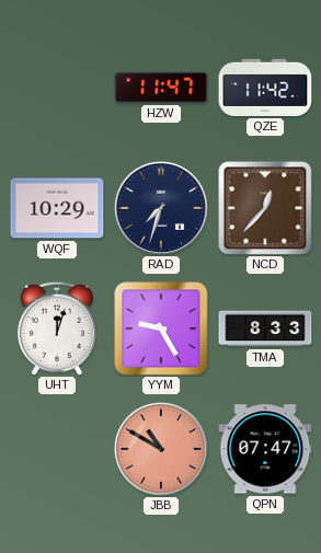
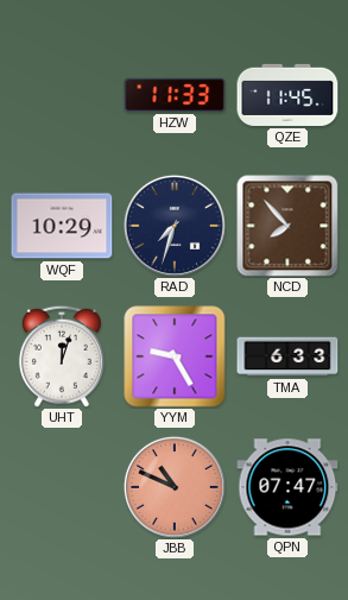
HZW: 11:47 -> 11:33 (175, 95)
QZE: 11:42 -> 11:45 (287, 95)
NCD: 12:37 -> 7:53 (287, 226)
TMA: 8:33 -> 6:33 (287, 356)
JBB: 10:50 -> 10:49 (175, 487)
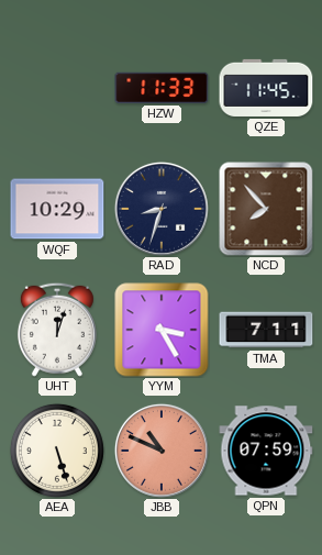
RAD: 7:33 -> 8:33 (162, 209)
YYM: 9:25 -> 3:25 (162, 330)
TMA: 6:33 -> 7:11 (266, 330)
AEA: none -> 5:27 (57, 451)
QPN: 07:47 -> 07:59 (266, 451)
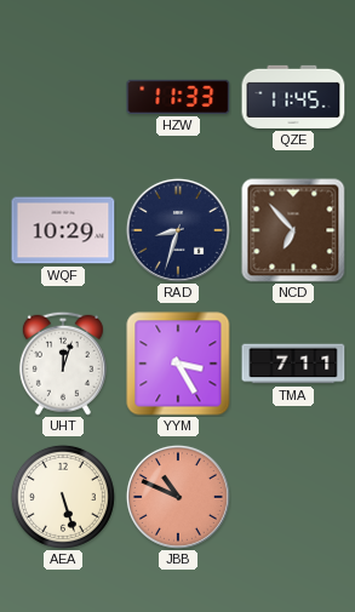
NCD: 7:53 -> 6:53 (293, 230)
QPN: 07:59 -> none (266, 451)
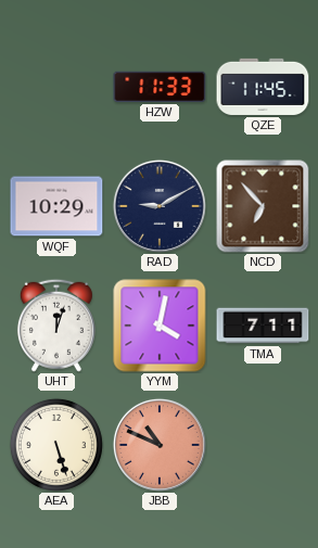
RAD: 8:33 -> 9:10 (160, 206)
YYM: 3:25 -> 4:02 (160, 326)
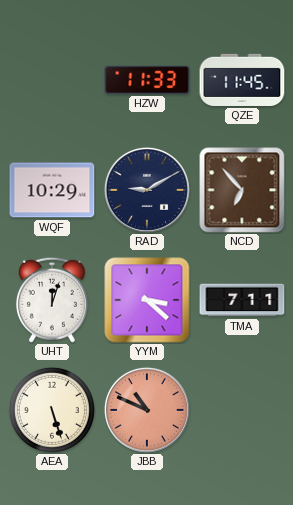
YYM: 4:02 -> 3:22 (147, 300)
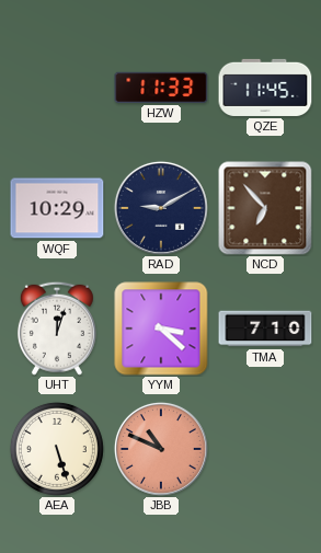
TMA: 7:11 -> 7:10 (265, 329)
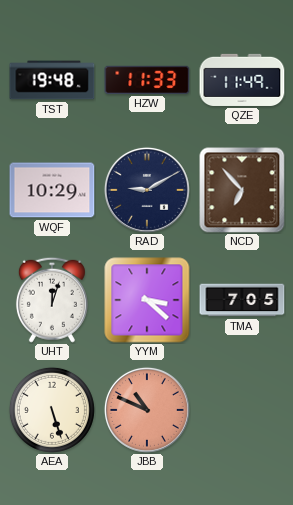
TST: none -> 19:48 (52, 80)
QZE: 11:45 -> 11:49 (242, 80)
TMA: 7:10 -> 7:05 (242, 300)
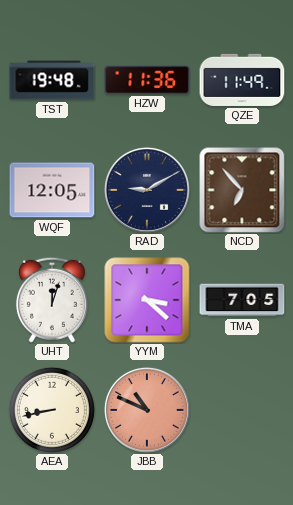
HZW: 11:33 -> 11:36 (147, 80)
WQF: 10:29 -> 12:05 (52, 190)
AEA: 5:27 -> 8:43 (52, 410)
